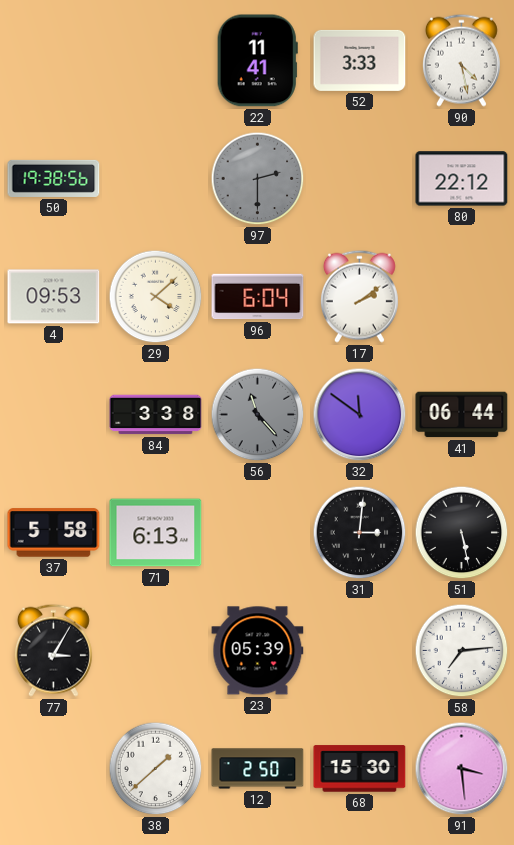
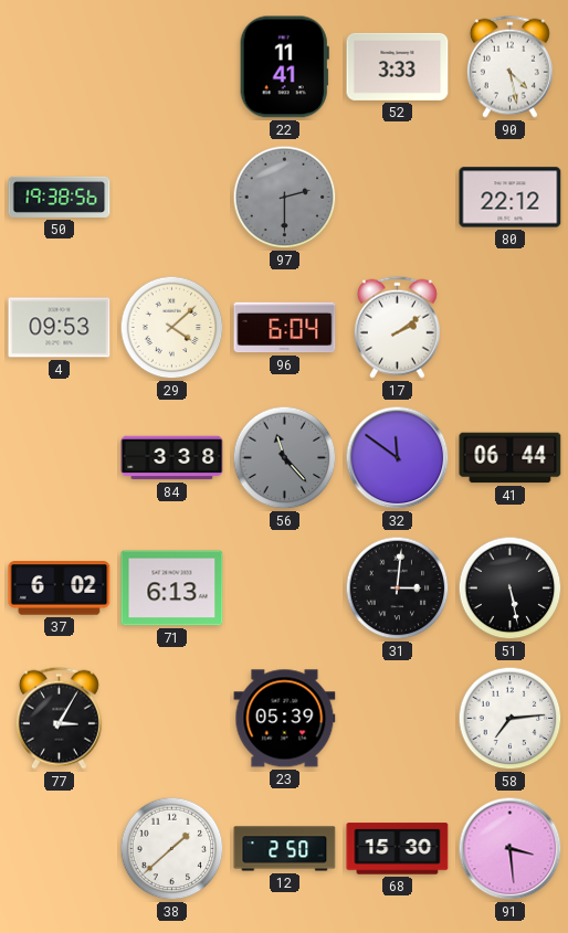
37: 5:58 -> 6:02 (60, 589)
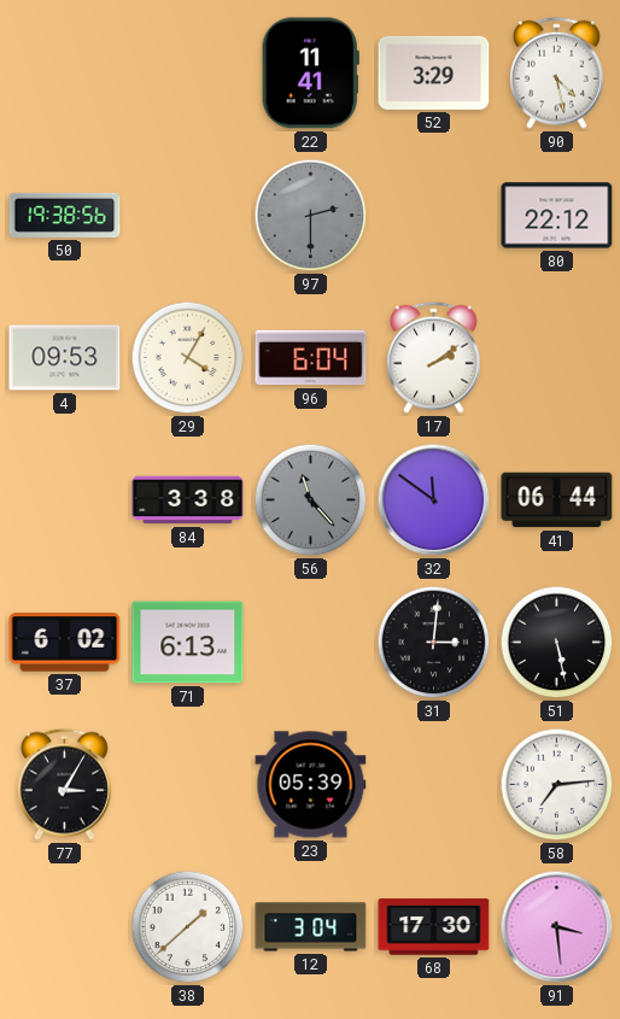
52: 3:33 -> 3:29 (434, 72)
29: 4:08 -> 4:05 (188, 358)
12: 2:50 -> 3:04 (311, 927)
68: 15:30 -> 17:30 (434, 927)
